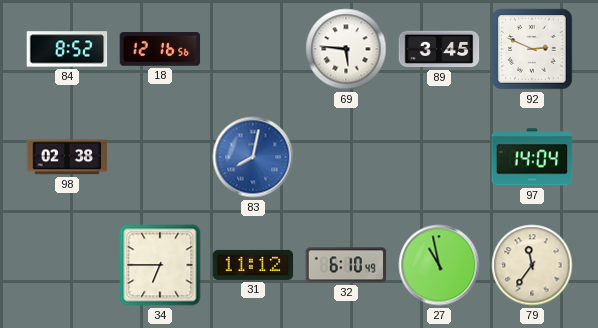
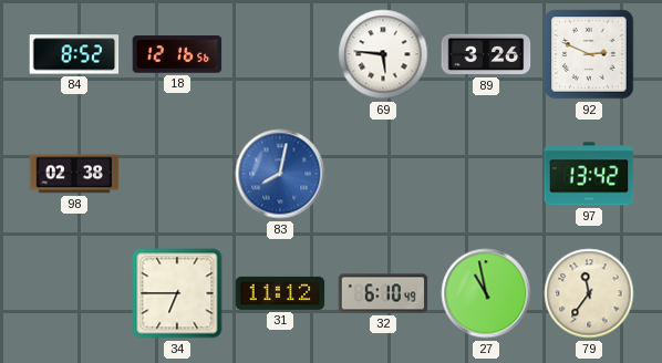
89: 3:45 -> 3:26 (486, 54)
97: 14:04 -> 13:42 (589, 174)
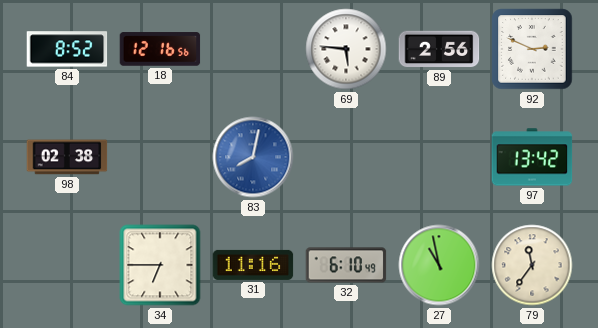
89: 3:26 -> 2:56 (439, 49)
31: 11:12 -> 11:16 (253, 265)
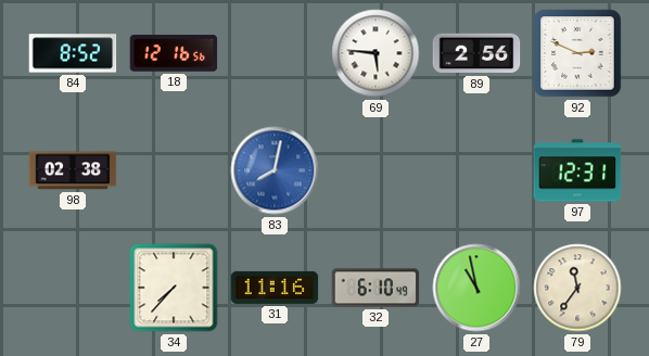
97: 13:42 -> 12:31 (577, 170)
34: 6:45 -> 7:37 (174, 288)
